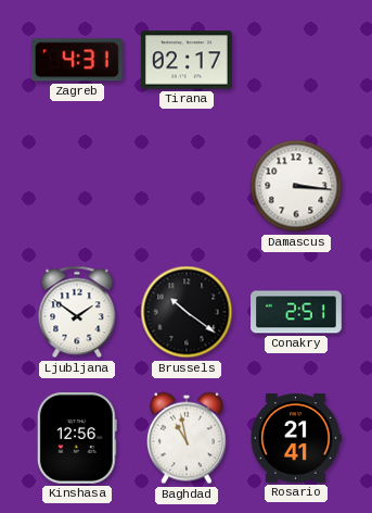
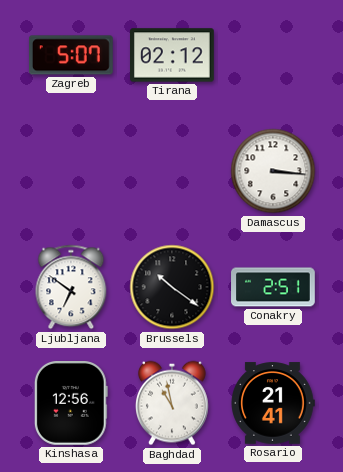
Zagreb: 4:31 -> 5:07 (71, 55)
Tirana: 02:17 -> 02:12 (173, 55)
Ljubljana: 1:51 -> 6:51 (71, 287)
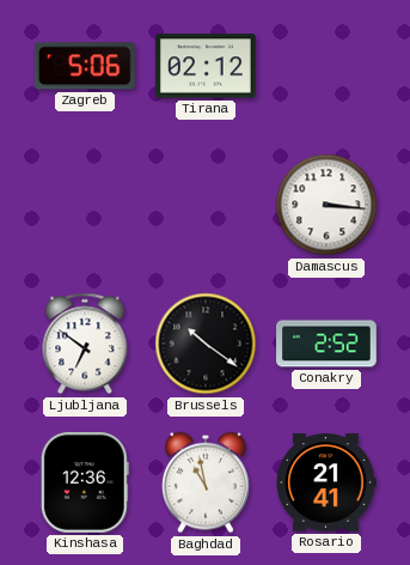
Zagreb: 5:07 -> 5:06 (85, 66)
Conakry: 2:51 -> 2:52 (326, 344)
Kinshasa: 12:56 -> 12:36 (85, 484)
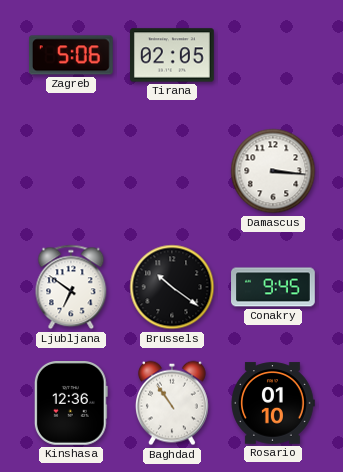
Tirana: 02:12 -> 02:05 (173, 55)
Conakry: 2:52 -> 9:45 (273, 287)
Baghdad: 10:58 -> 10:54 (172, 403)
Rosario: 21:41 -> 01:10 (273, 403)
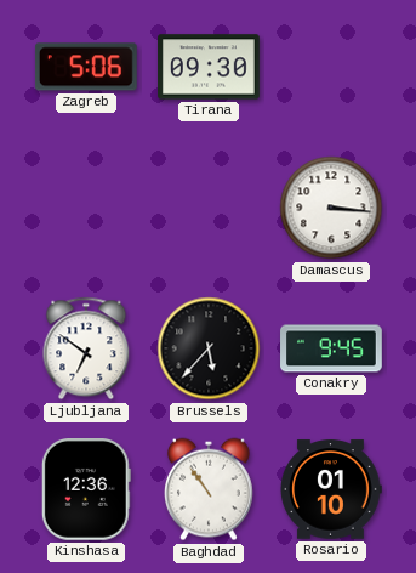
Tirana: 02:05 -> 09:30 (210, 67)
Brussels: 10:21 -> 5:37 (209, 348)
